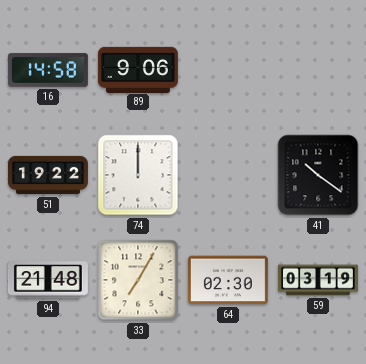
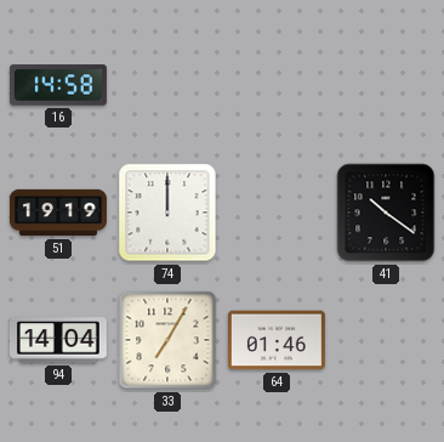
89: 9:06 -> none (138, 69)
51: 19:22 -> 19:19 (59, 212)
94: 21:48 -> 14:04 (58, 340)
64: 02:30 -> 01:46 (277, 340)
59: 03:19 -> none (318, 280)
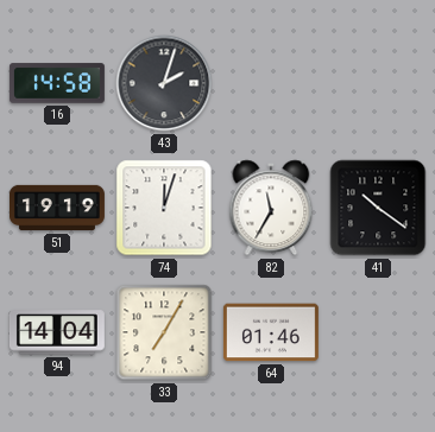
43: none -> 2:03 (164, 83)
74: 12:00 -> 12:03 (164, 208)
82: none -> 11:35 (271, 208)
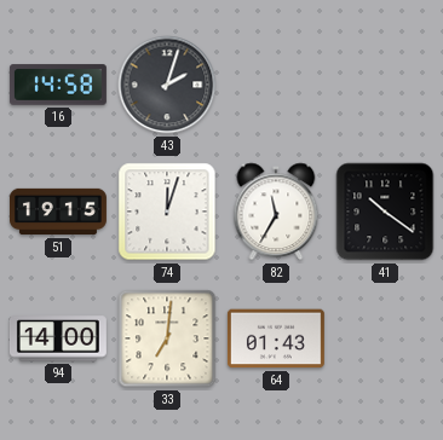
51: 19:19 -> 19:15 (59, 212)
94: 14:04 -> 14:00 (58, 338)
33: 7:05 -> 7:01 (167, 338)
64: 01:46 -> 01:43 (276, 338)
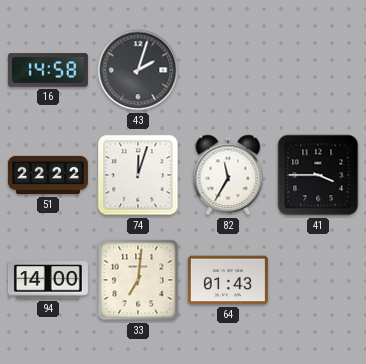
51: 19:15 -> 22:22 (49, 175)
41: 10:21 -> 3:45 (318, 175)
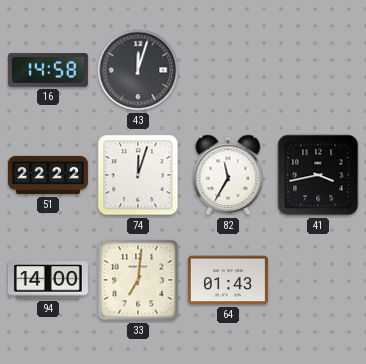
43: 2:03 -> 12:03 (138, 70)
41: 3:45 -> 3:43 (318, 175)
